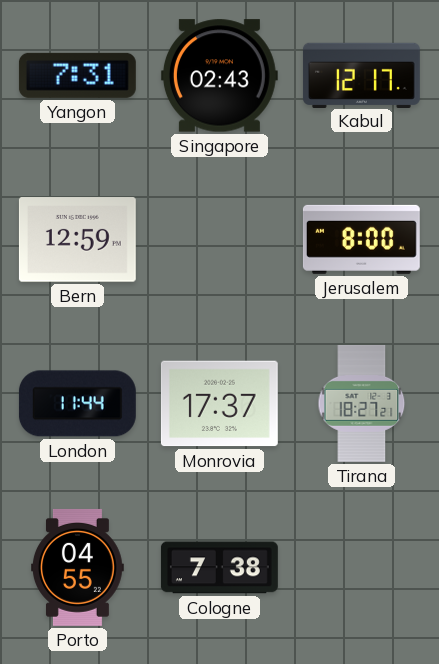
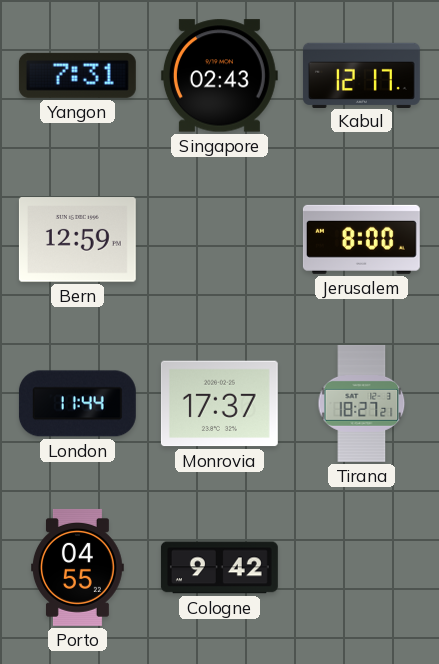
Cologne: 7:38 -> 9:42 (219, 568)
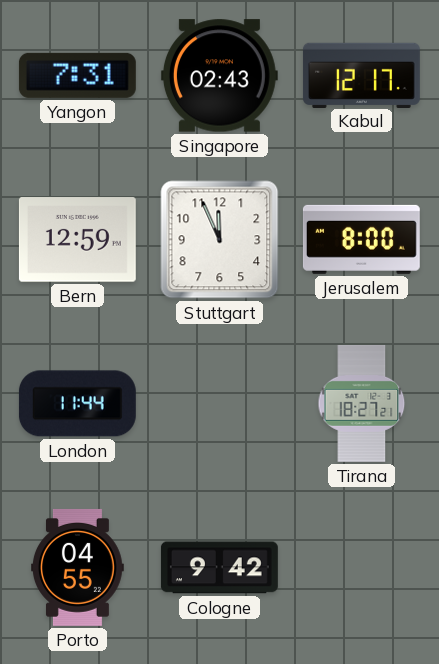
Stuttgart: none -> 11:56 (220, 240)
Monrovia: 17:37 -> none (219, 404)
